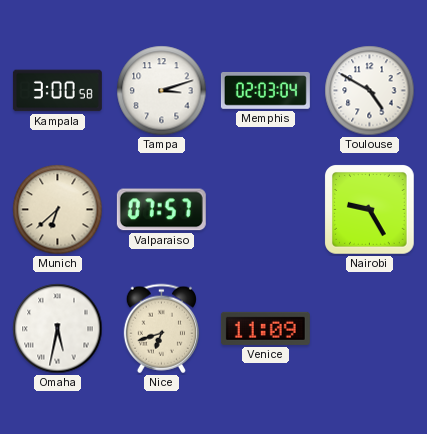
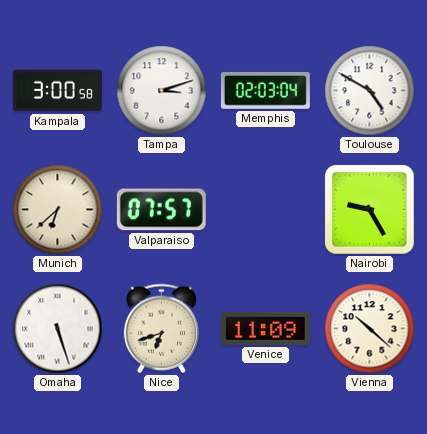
Omaha: 5:32 -> 5:27 (58, 329)
Vienna: none -> 10:22 (370, 329)
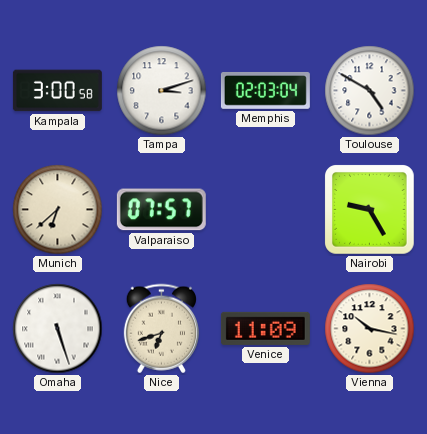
Vienna: 10:22 -> 10:17 (370, 329)
